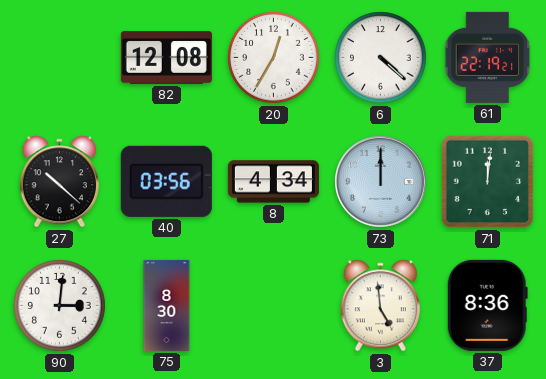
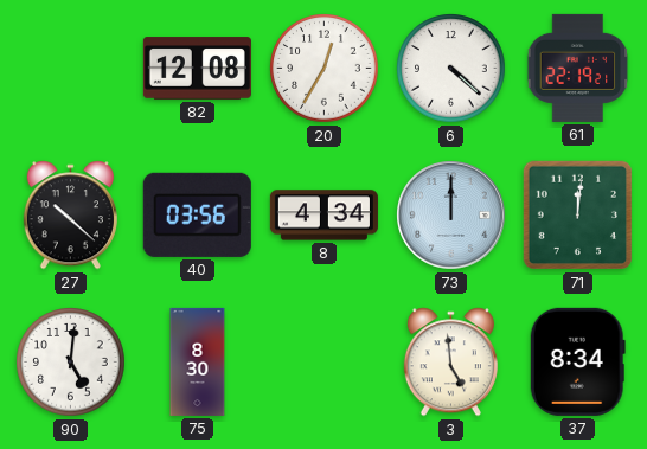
90: 3:01 -> 5:01 (71, 363)
37: 8:36 -> 8:34 (577, 361)
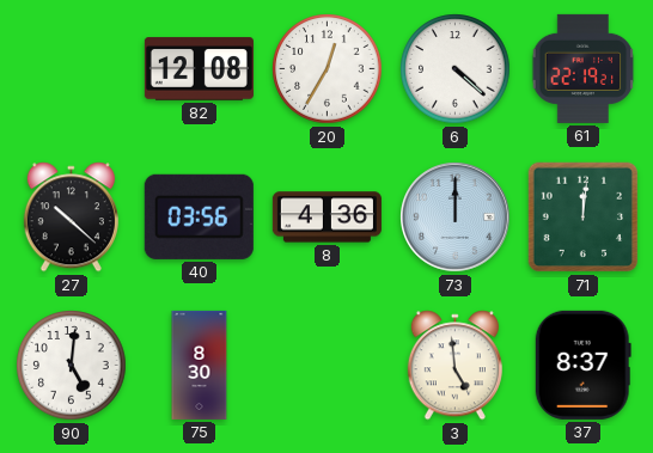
8: 4:34 -> 4:36 (326, 218)
37: 8:34 -> 8:37 (582, 365)
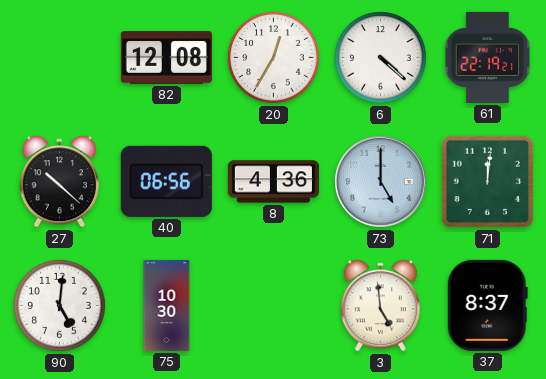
40: 03:56 -> 06:56 (166, 181)
73: 12:00 -> 5:00 (381, 182)
75: 8:30 -> 10:30 (167, 305)
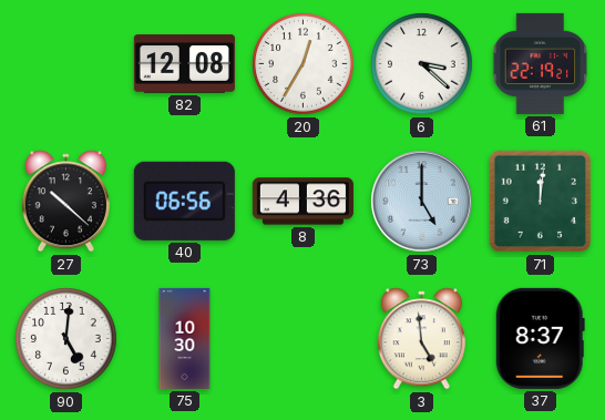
6: 4:22 -> 3:22 (422, 64)
